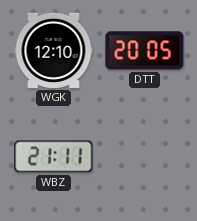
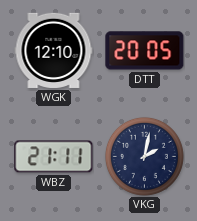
VKG: none -> 2:02 (144, 156)
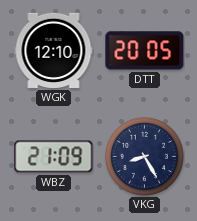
WBZ: 21:11 -> 21:09 (54, 157)
VKG: 2:02 -> 8:25 (144, 156)
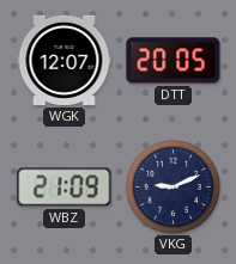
WGK: 12:10 -> 12:07 (65, 60)
VKG: 8:25 -> 9:11 (173, 186)
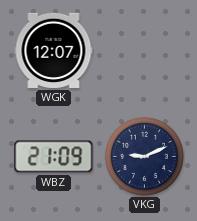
DTT: 20:05 -> none (174, 61)
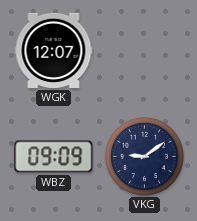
WBZ: 21:09 -> 09:09 (54, 157)
VKG: 9:11 -> 9:09 (144, 156)
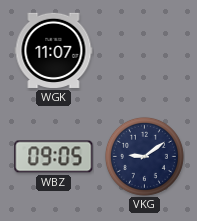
WGK: 12:07 -> 11:07 (54, 50)
WBZ: 09:09 -> 09:05 (54, 157)
